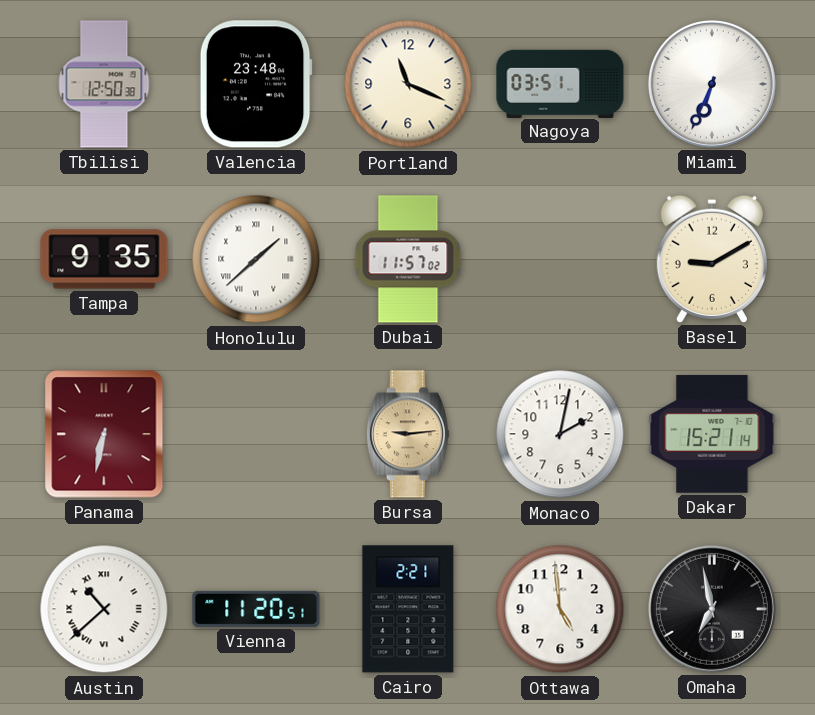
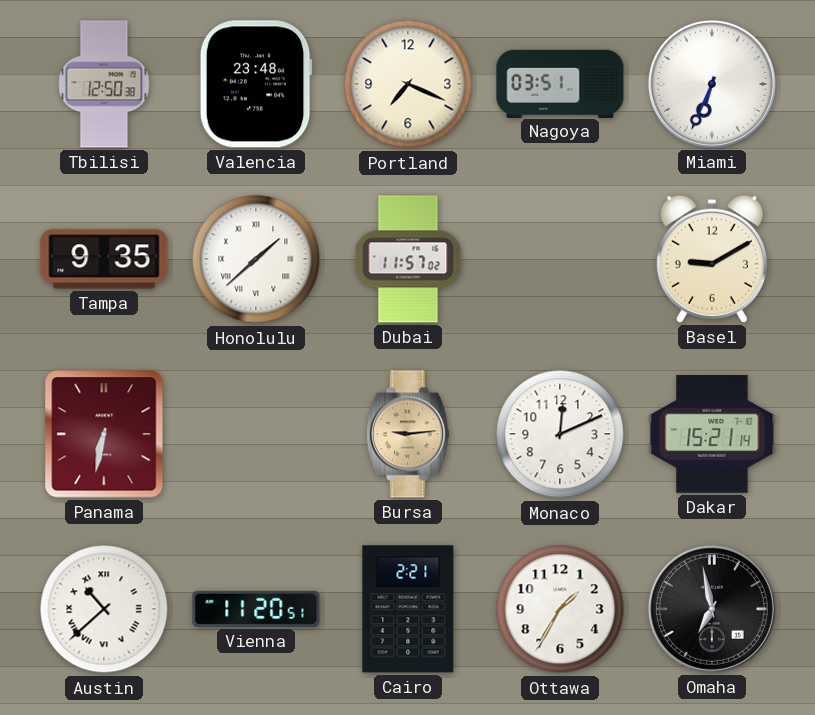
Portland: 11:19 -> 7:19 (408, 84)
Monaco: 2:02 -> 12:11 (560, 434)
Ottawa: 4:59 -> 1:35 (560, 609)
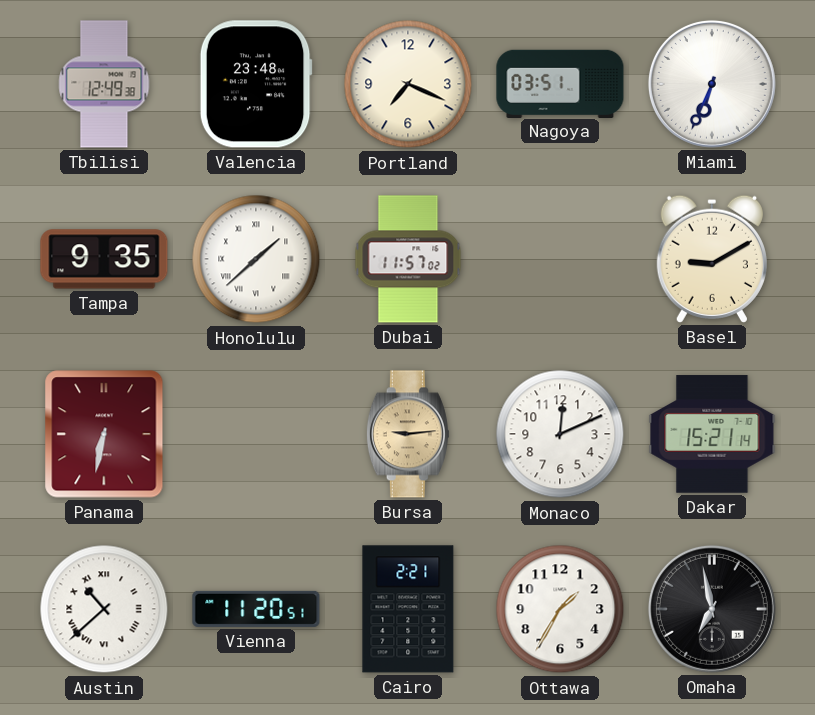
Tbilisi: 12:50 -> 12:49 (104, 84)
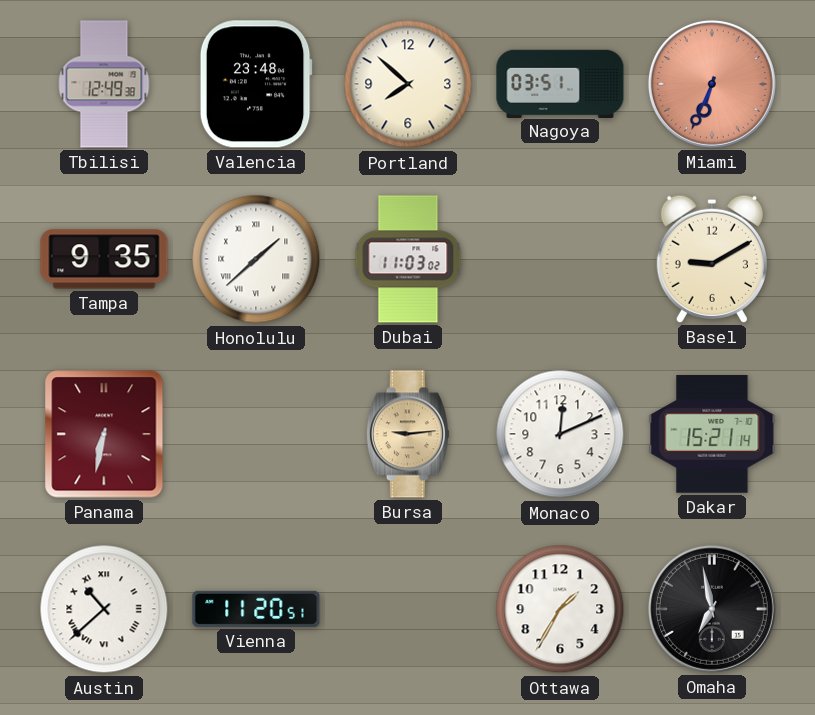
Portland: 7:19 -> 7:52 (408, 84)
Miami dial: white -> salmon (712, 84)
Dubai: 11:57 -> 11:03 (408, 259)
Cairo: 2:21 -> none (408, 609)
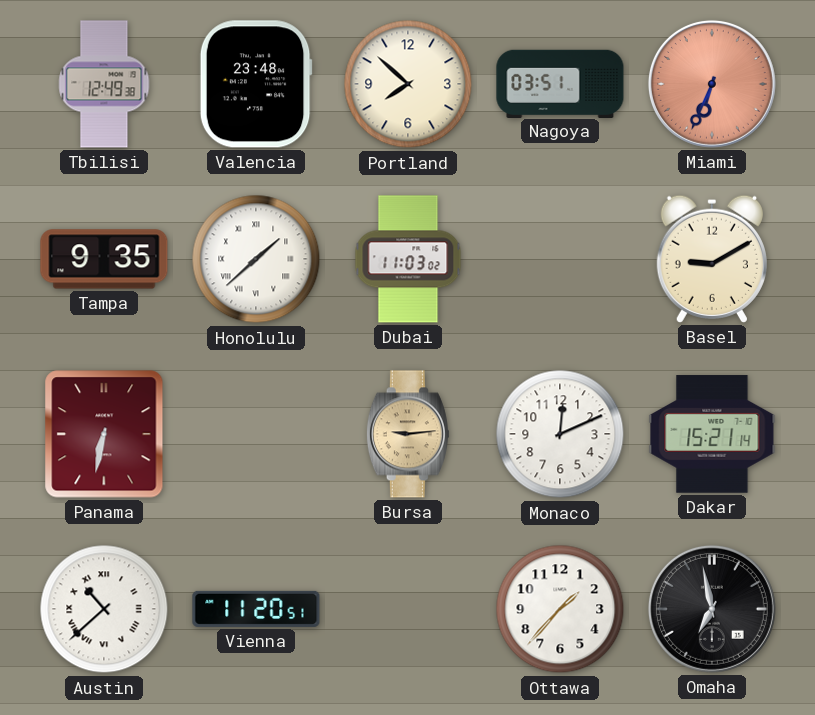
Ottawa: 1:35 -> 1:37 (560, 609)
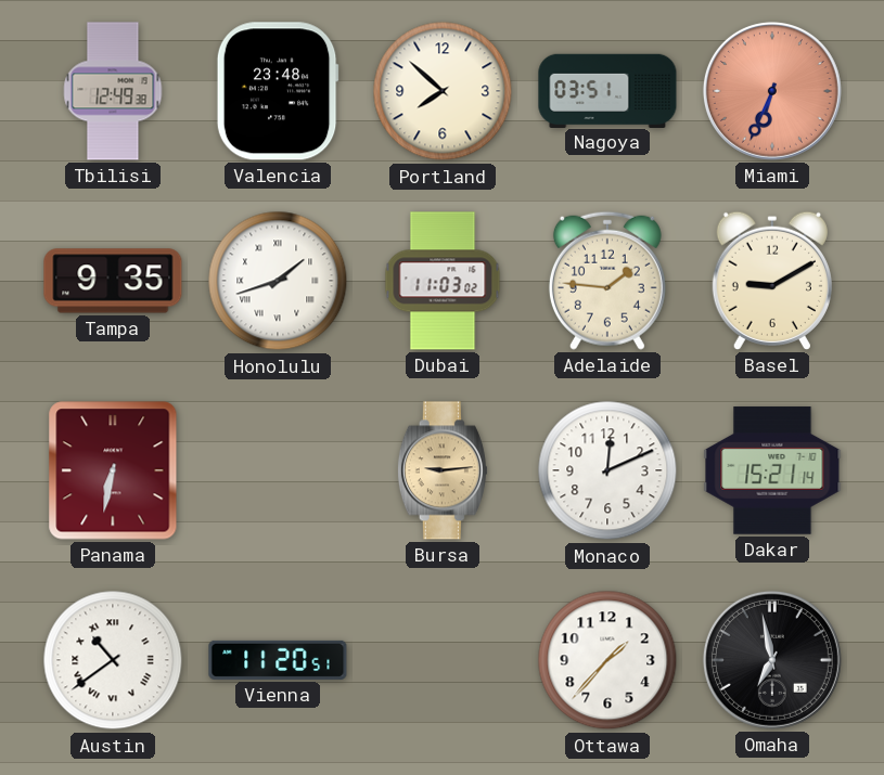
Honolulu: 1:38 -> 1:42 (278, 281)
Adelaide: none -> 1:46 (607, 281)
Austin: 10:38 -> 10:39 (113, 660)
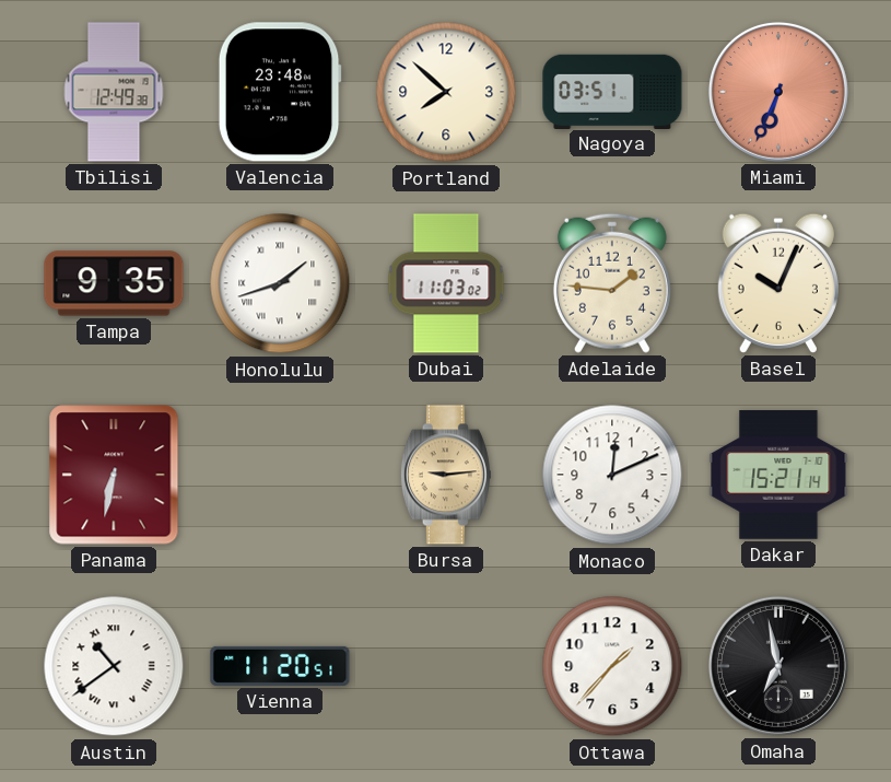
Basel: 9:10 -> 10:04 (778, 283)
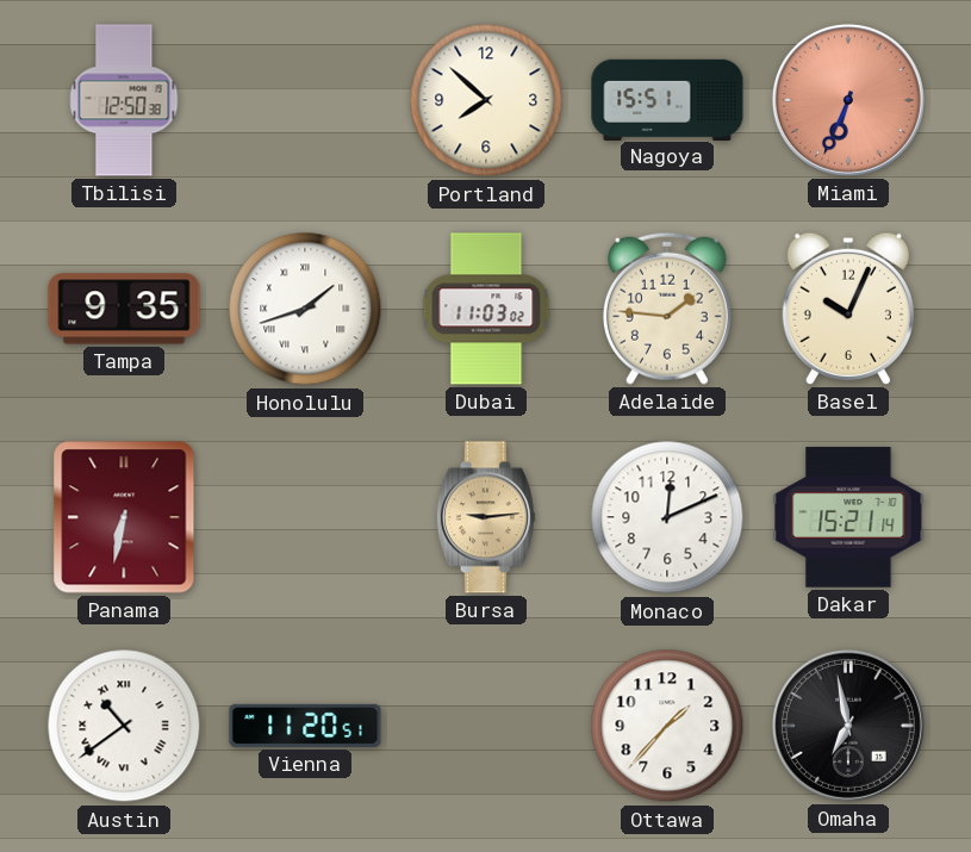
Tbilisi: 12:49 -> 12:50 (124, 100)
Valencia: 23:48 -> none (280, 92)
Nagoya: 03:51 -> 15:51 (667, 99)
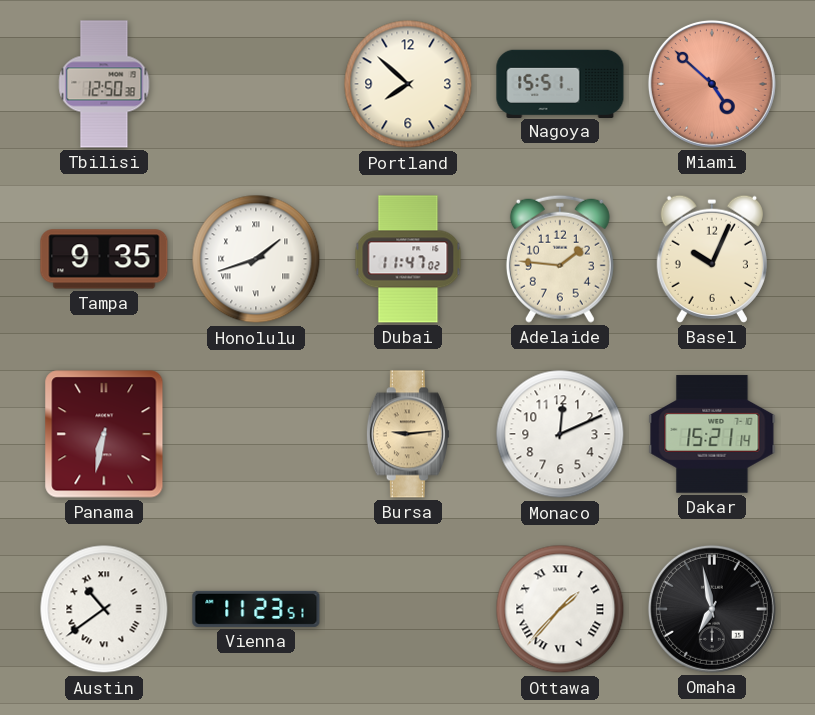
Miami: 6:34 -> 4:52 (712, 84)
Dubai: 11:03 -> 11:47 (408, 259)
Vienna: 11:20 -> 11:23 (256, 609)
Ottawa numerals: Arabic -> Roman (560, 609)
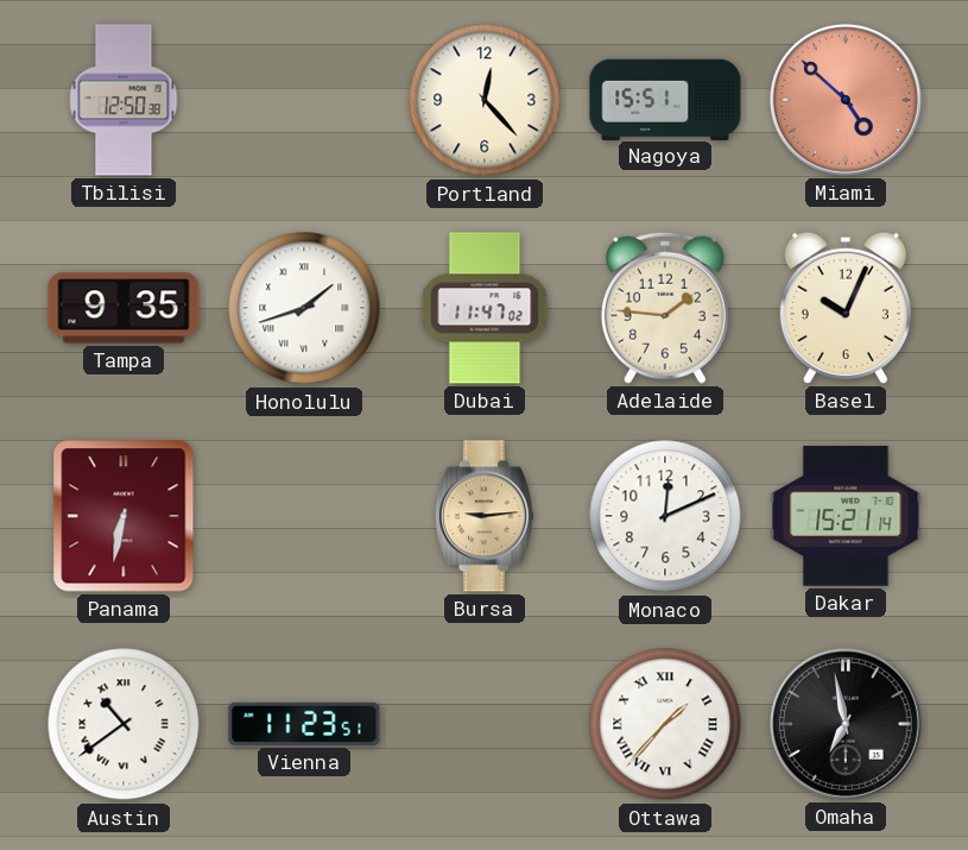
Portland: 7:52 -> 12:23 (485, 100)
